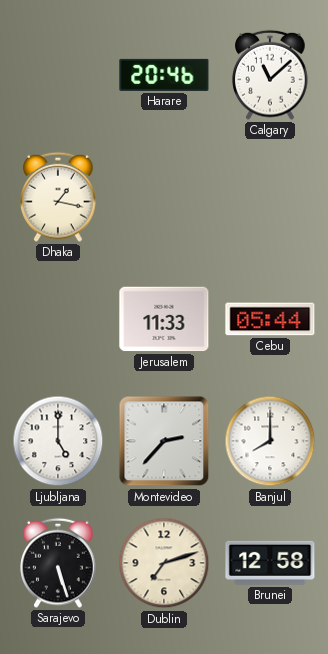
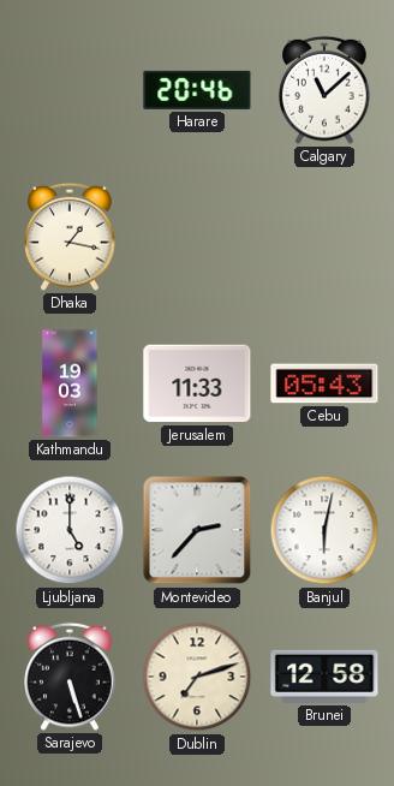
Kathmandu: none -> 19:03 (70, 383)
Cebu: 05:44 -> 05:43 (324, 383)
Banjul: 8:00 -> 6:02 (324, 530)
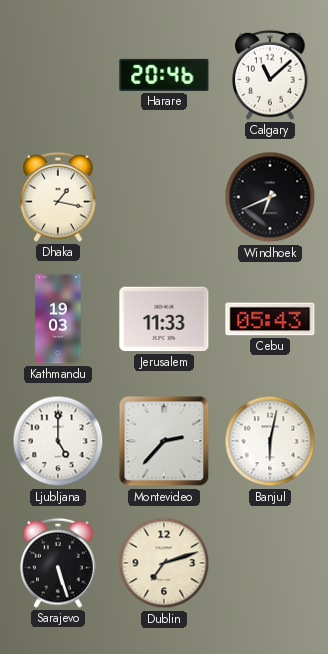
Windhoek: none -> 6:41 (270, 197)
Brunei: 12:58 -> none (324, 677)
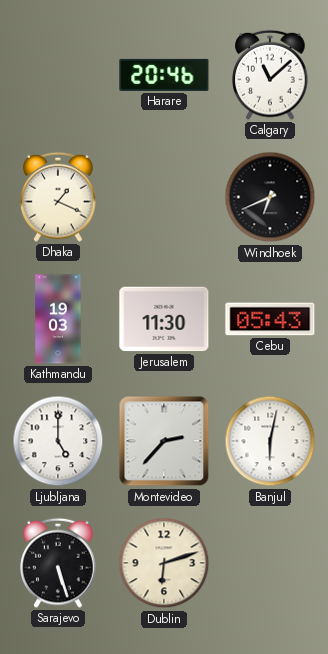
Dhaka: 1:17 -> 1:19 (58, 197)
Jerusalem: 11:33 -> 11:30 (164, 319)
Dublin: 7:12 -> 6:12 (164, 563)
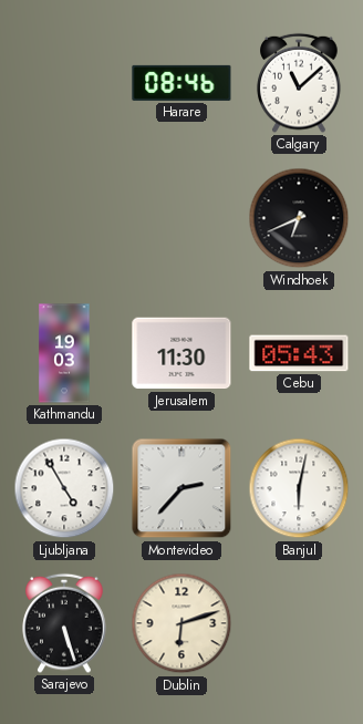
Harare: 20:46 -> 08:46 (181, 83)
Dhaka: 1:19 -> none (58, 197)
Ljubljana: 5:00 -> 4:55 (64, 488)
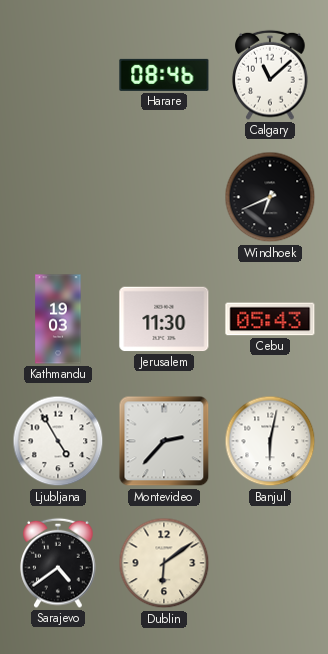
Sarajevo: 5:27 -> 4:39 (58, 563)
Dublin: 6:12 -> 6:09 (164, 563)
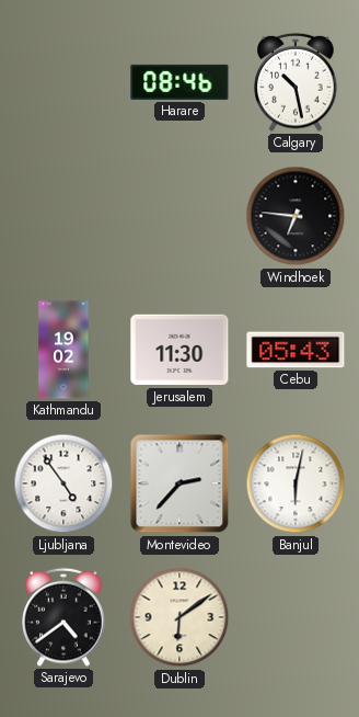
Calgary: 11:08 -> 10:28 (296, 82)
Windhoek: 6:41 -> 6:46 (296, 216)
Kathmandu: 19:03 -> 19:02 (63, 350)
Ljubljana: 4:55 -> 4:54 (63, 483)
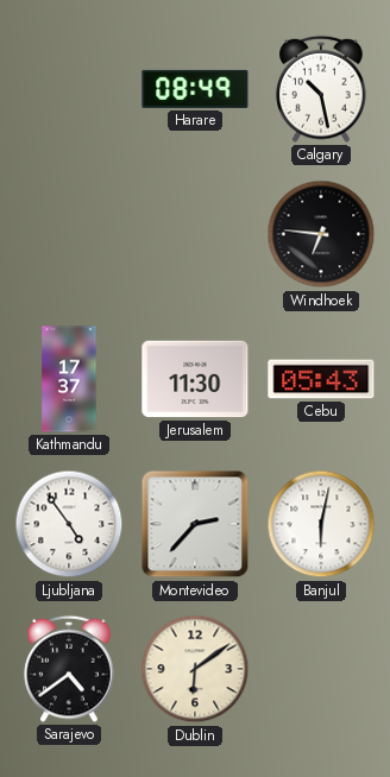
Harare: 08:46 -> 08:49 (195, 89)
Kathmandu: 19:02 -> 17:37 (69, 379)
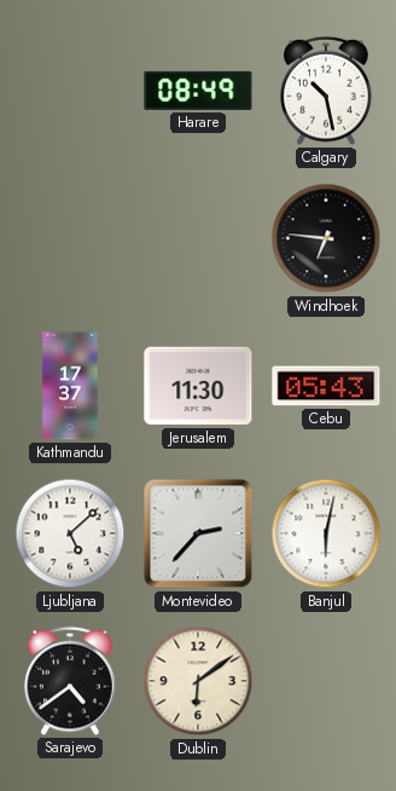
Ljubljana: 4:54 -> 5:08 (70, 533)
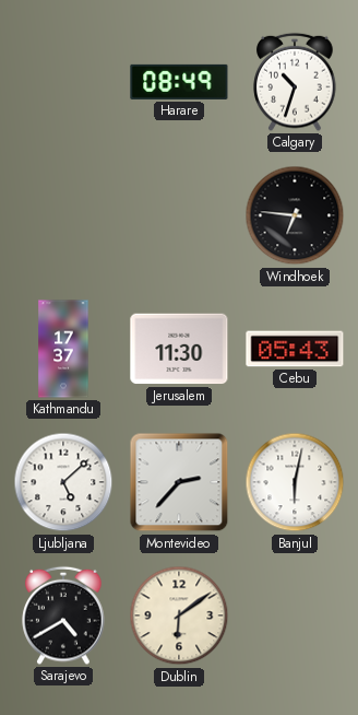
Calgary: 10:28 -> 10:33 (295, 82)
Sarajevo: 4:39 -> 4:40 (63, 616)
